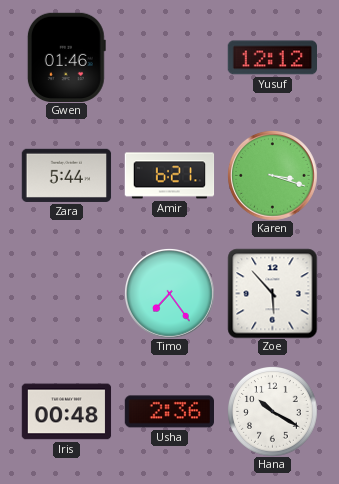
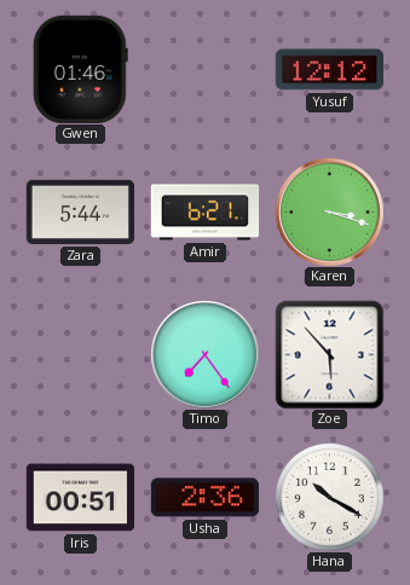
Iris: 00:48 -> 00:51 (80, 498)
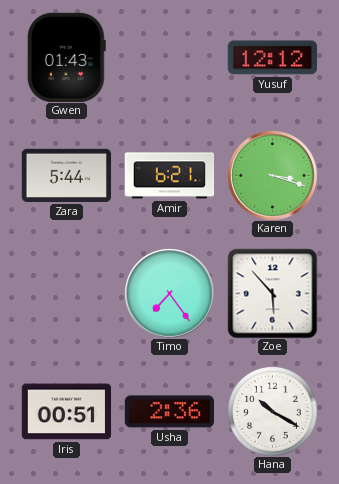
Gwen: 01:46 -> 01:43 (66, 57)
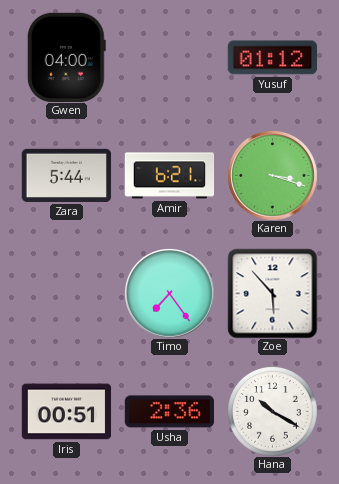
Gwen: 01:43 -> 04:00 (66, 57)
Yusuf: 12:12 -> 01:12 (272, 58)
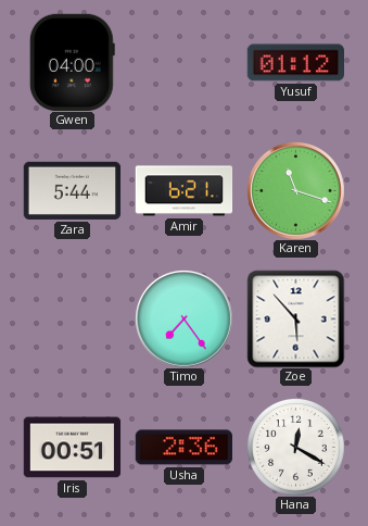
Karen: 3:18 -> 11:18 (296, 191)
Hana: 10:20 -> 12:20 (296, 448)
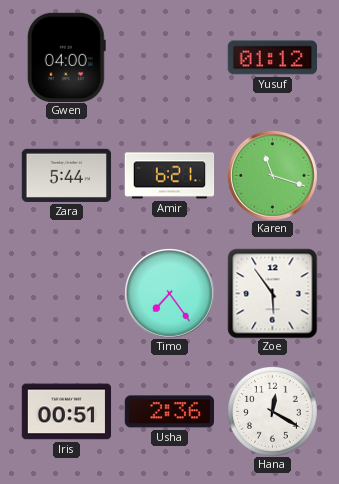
Zoe: 5:53 -> 5:54 (272, 293)
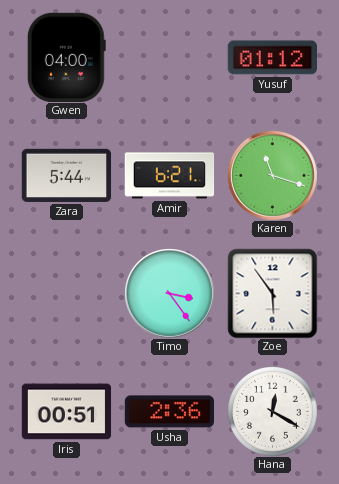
Timo: 7:24 -> 3:24 (170, 294)
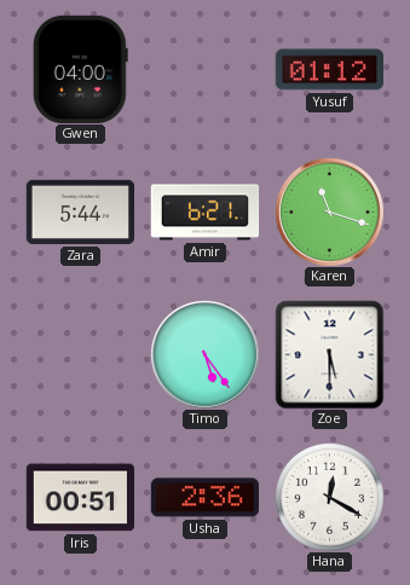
Timo: 3:24 -> 5:24 (206, 355)
Zoe: 5:54 -> 5:30 (329, 354)
